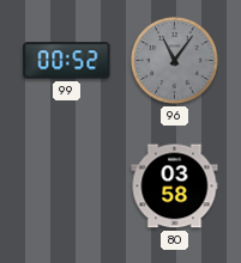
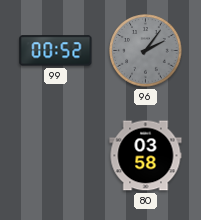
96: 11:06 -> 2:06 (146, 51)
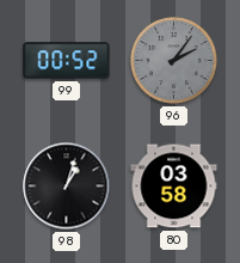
98: none -> 1:03 (67, 186)
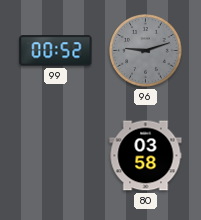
96: 2:06 -> 9:12 (146, 51)
98: 1:03 -> none (67, 186)
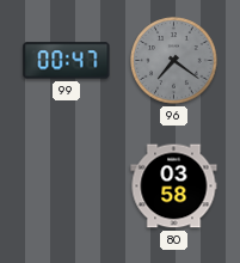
99: 00:52 -> 00:47 (67, 61)
96: 9:12 -> 7:21 (174, 61)
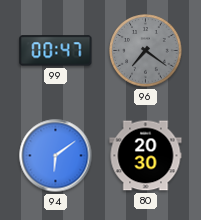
94: none -> 6:09 (56, 156)
80: 03:58 -> 20:30 (146, 156)
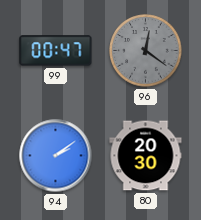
96: 7:21 -> 12:21 (146, 51)
94: 6:09 -> 2:09 (56, 156)
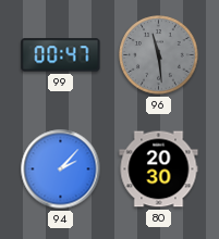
96: 12:21 -> 11:29 (159, 55)
94: 2:09 -> 2:07 (61, 169)
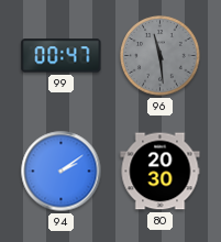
94: 2:07 -> 2:09 (62, 172)
